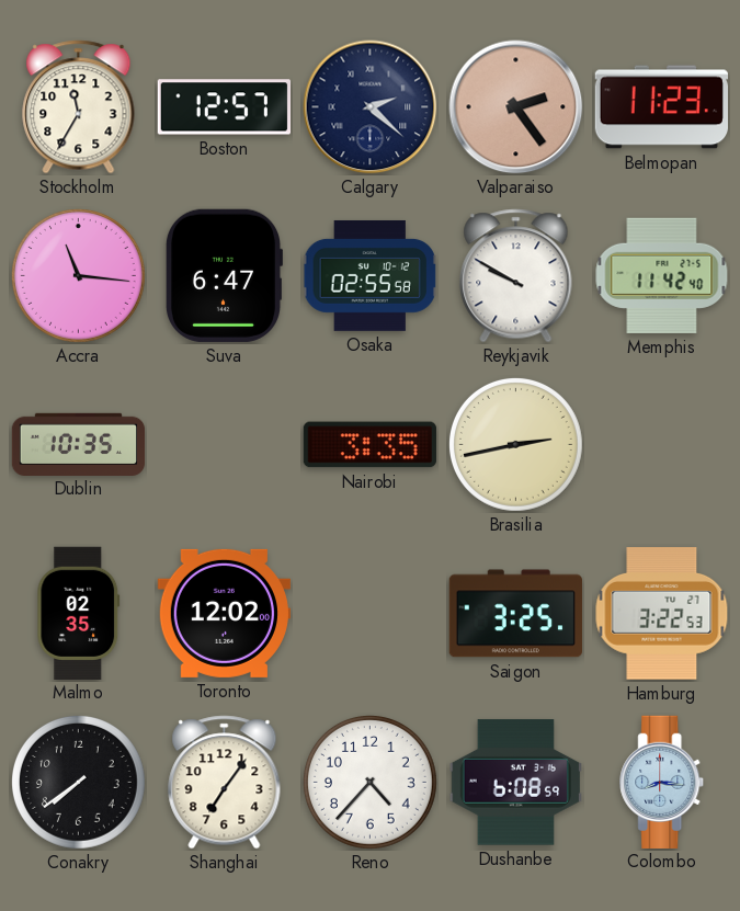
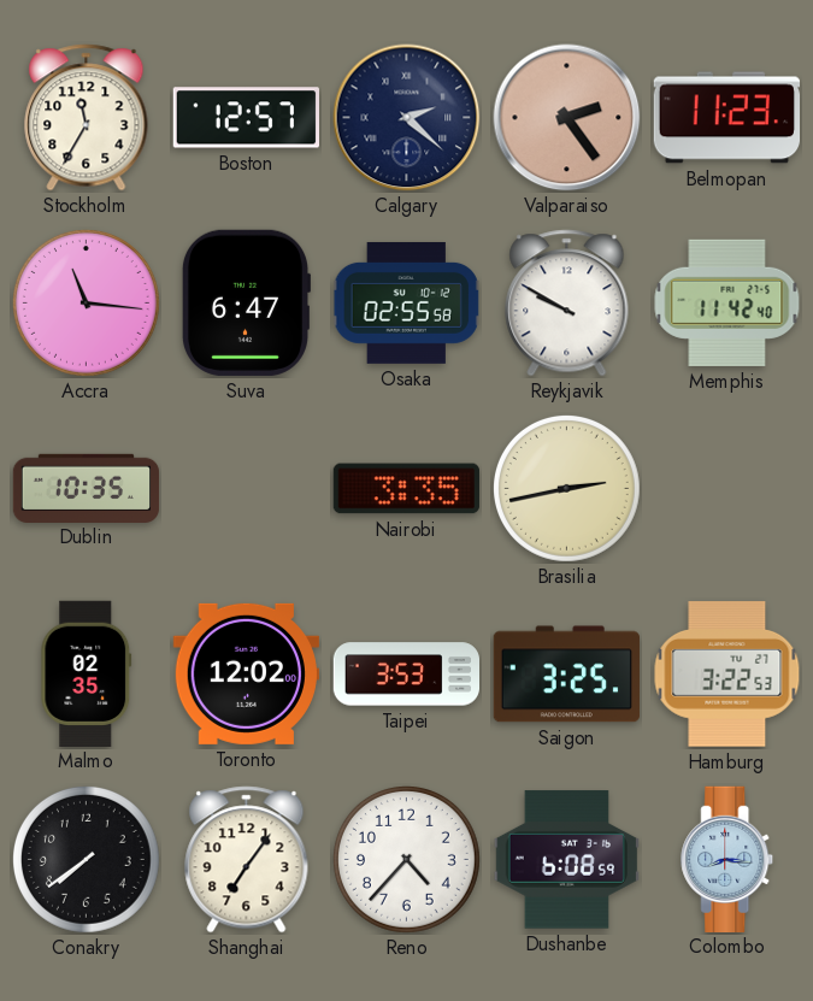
Taipei: none -> 3:53 (406, 675)
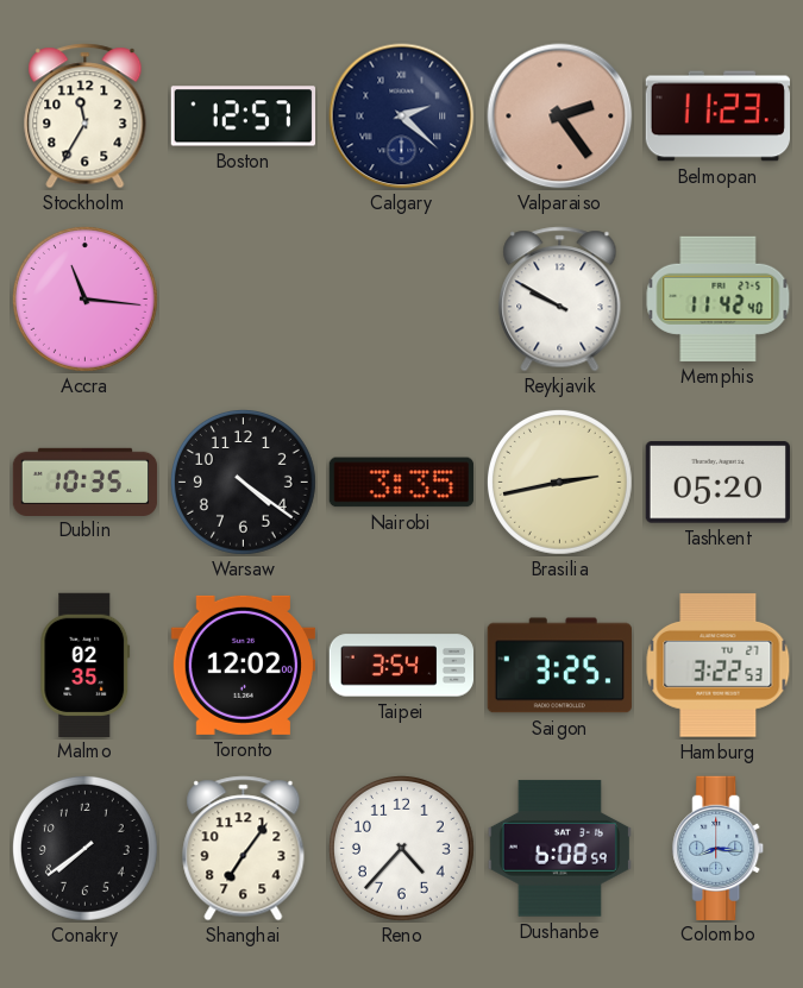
Suva: 6:47 -> none (245, 302)
Osaka: 02:55 -> none (407, 302)
Warsaw: none -> 4:21 (243, 482)
Tashkent: none -> 05:20 (717, 483)
Taipei: 3:53 -> 3:54 (401, 666)
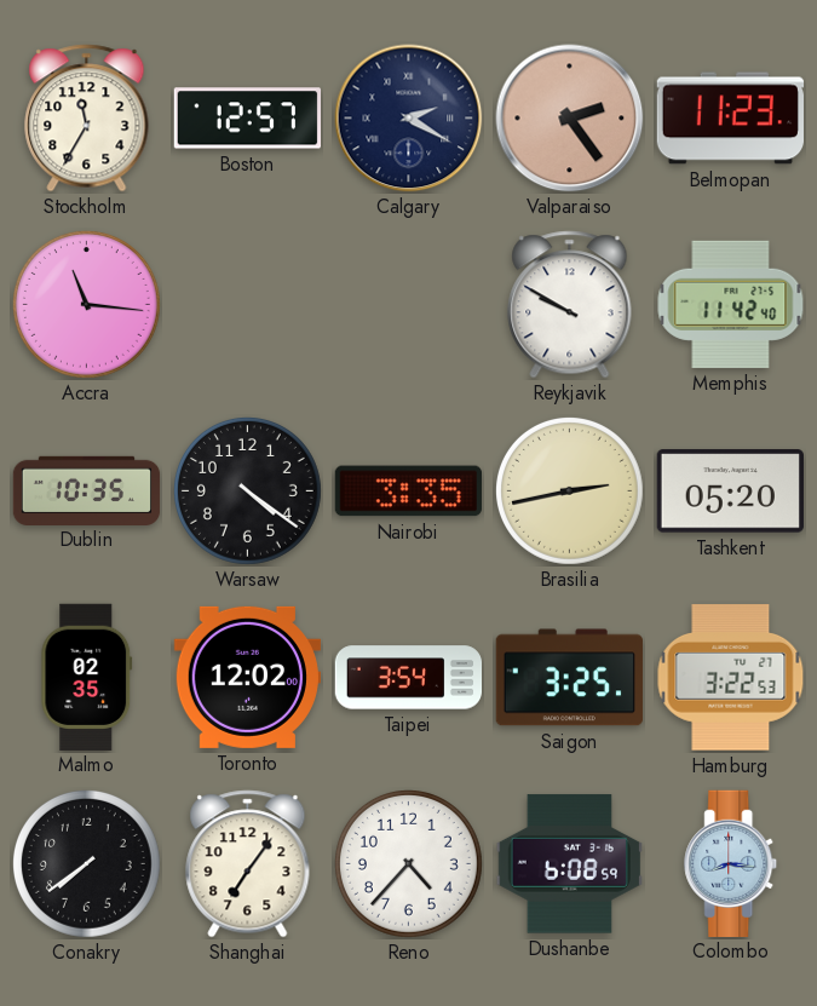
Calgary: 2:22 -> 2:20 (409, 119)
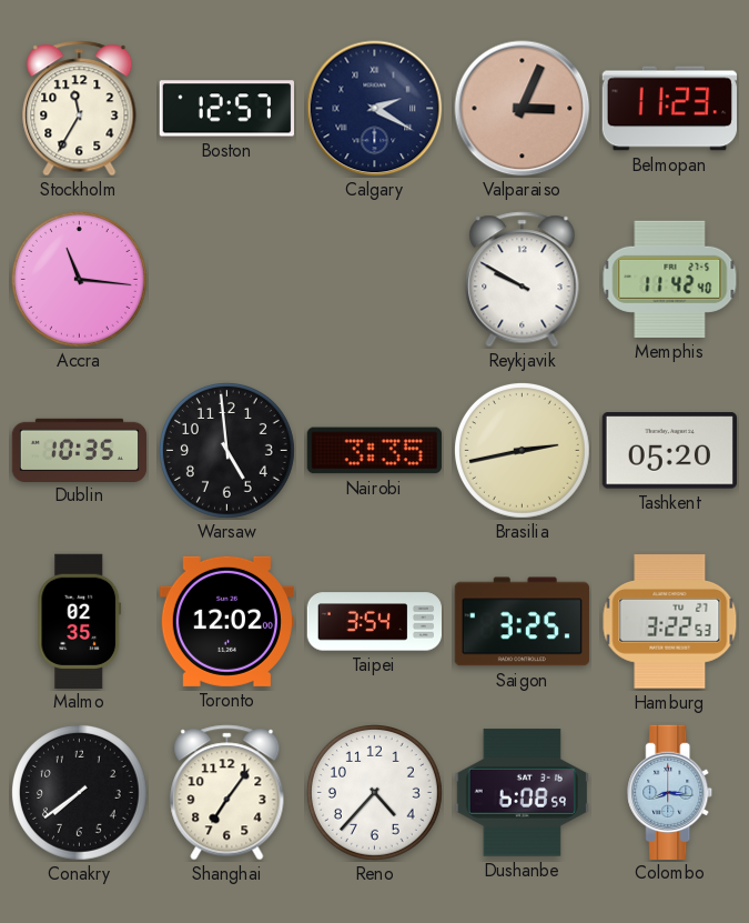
Valparaiso: 2:24 -> 3:04 (523, 109)
Warsaw: 4:21 -> 4:59 (226, 450)
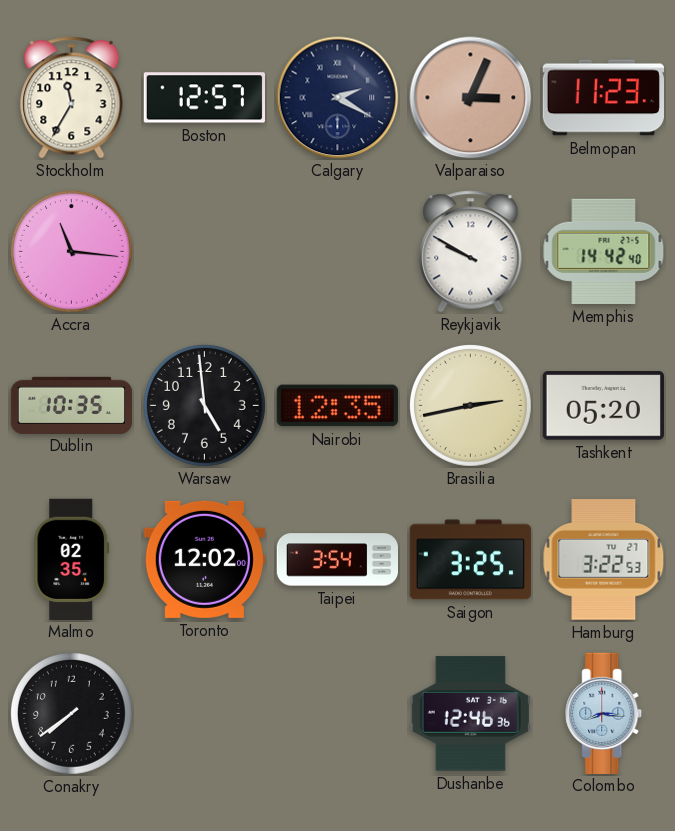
Memphis: 11:42 -> 14:42 (604, 251)
Nairobi: 3:35 -> 12:35 (337, 406)
Shanghai: 7:06 -> none (227, 793)
Reno: 4:37 -> none (374, 792)
Dushanbe: 6:08 -> 12:46 (470, 714)
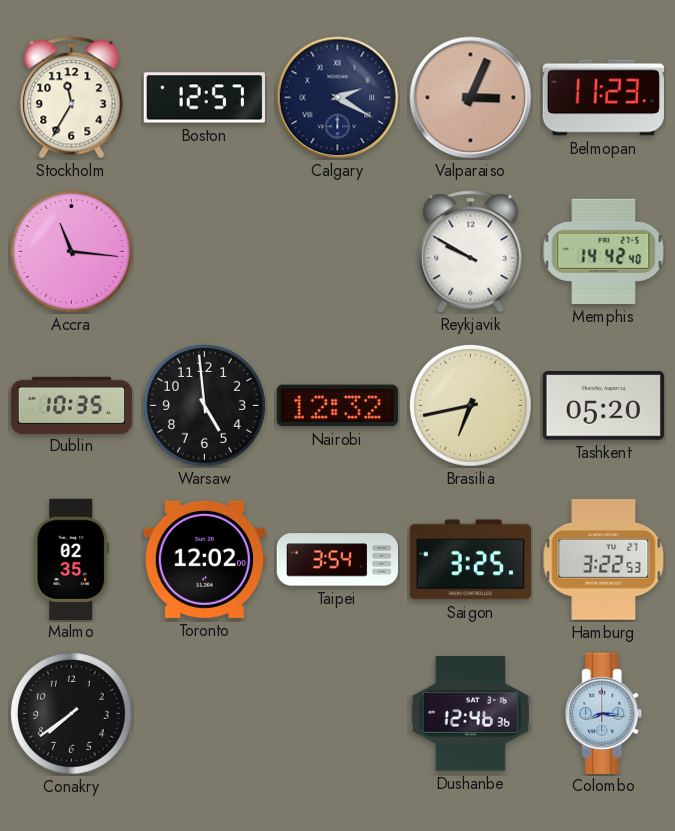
Nairobi: 12:35 -> 12:32 (337, 406)
Brasilia: 2:43 -> 6:43 (470, 405)
